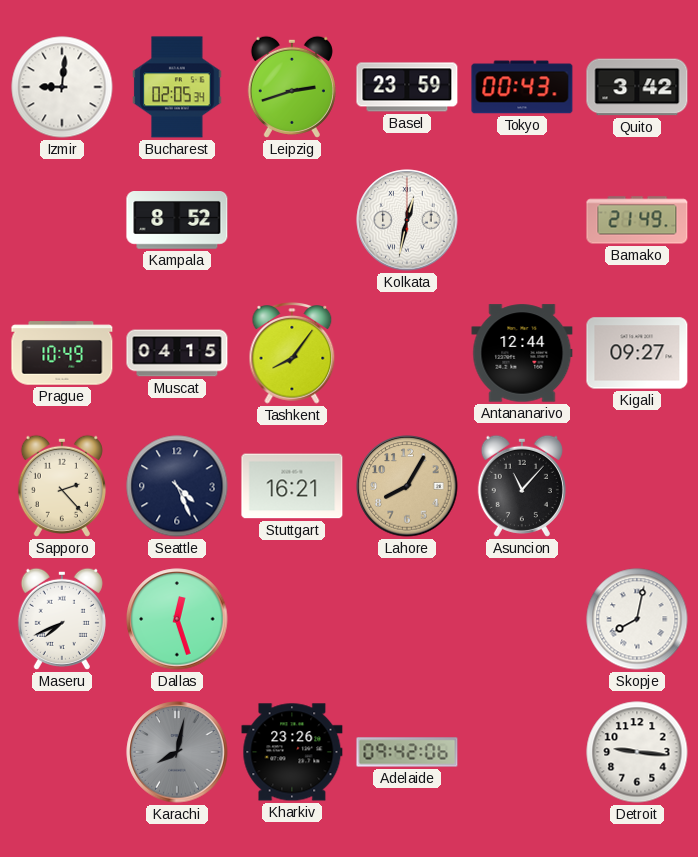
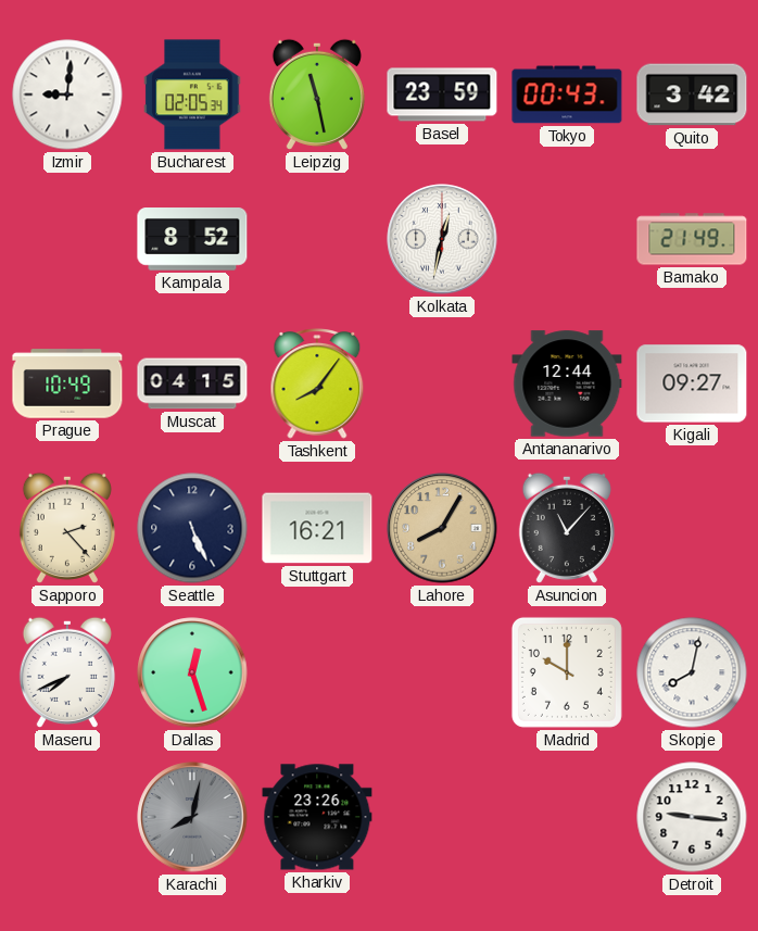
Leipzig: 2:42 -> 11:28 (317, 95)
Seattle: 4:26 -> 5:26 (192, 528)
Madrid: none -> 10:00 (567, 672)
Adelaide: 09:42 -> none (407, 752)
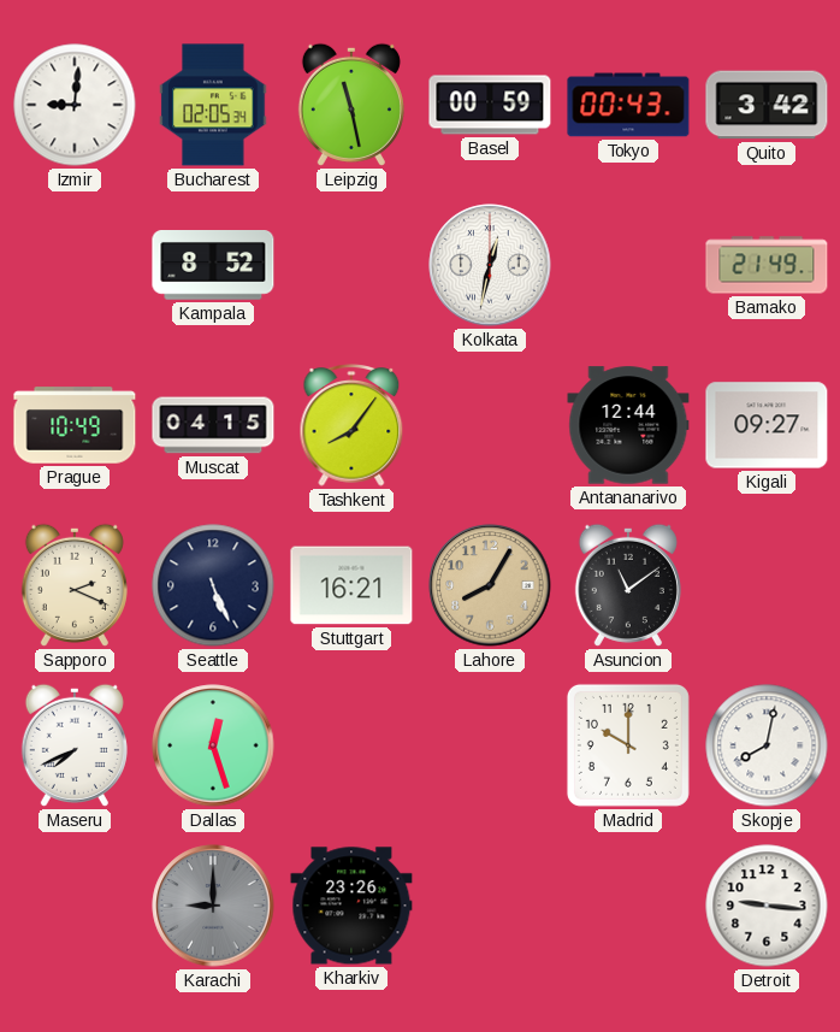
Basel: 23:59 -> 00:59 (490, 105)
Sapporo: 2:23 -> 2:19 (75, 585)
Asuncion: 11:07 -> 11:09 (628, 585)
Karachi: 8:02 -> 9:00 (213, 906)
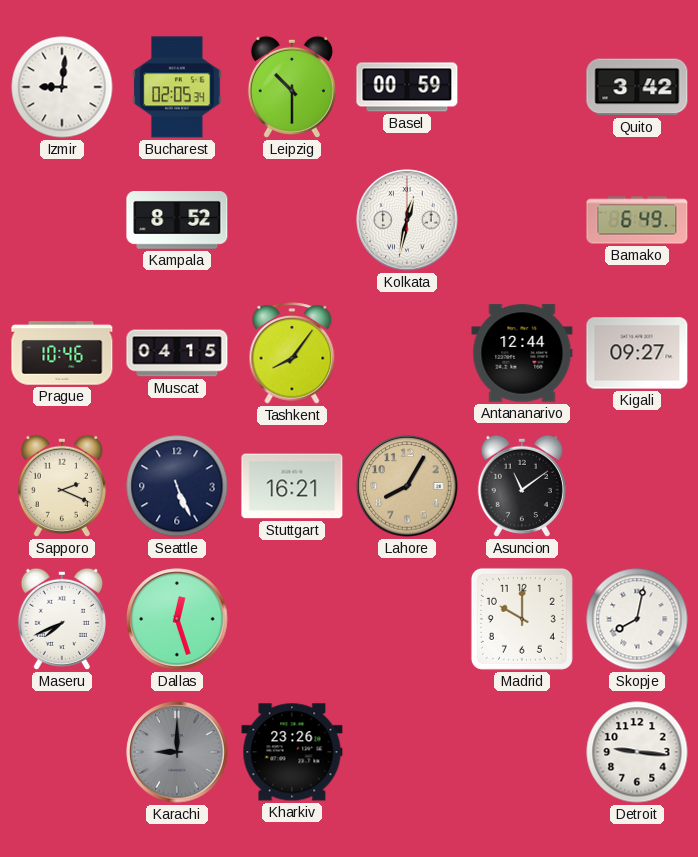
Leipzig: 11:28 -> 10:30 (292, 87)
Tokyo: 00:43 -> none (628, 105)
Bamako: 21:49 -> 6:49 (637, 220)
Prague: 10:49 -> 10:46 (62, 353)
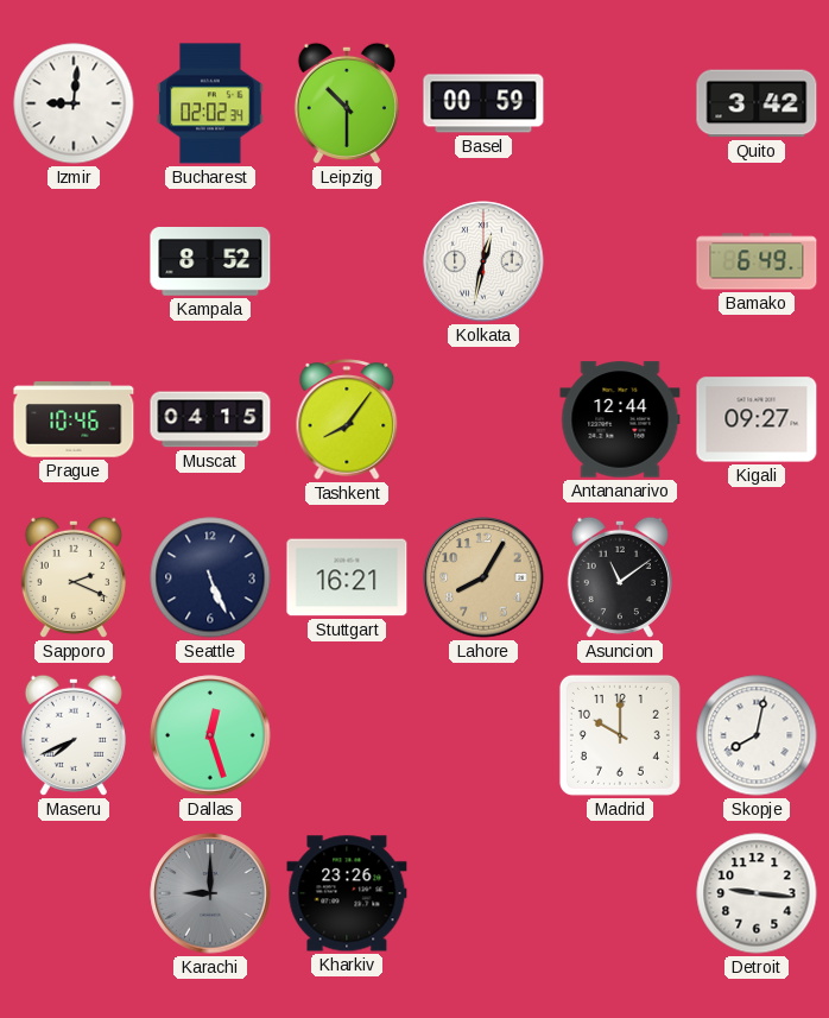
Bucharest: 02:05 -> 02:02 (210, 103)
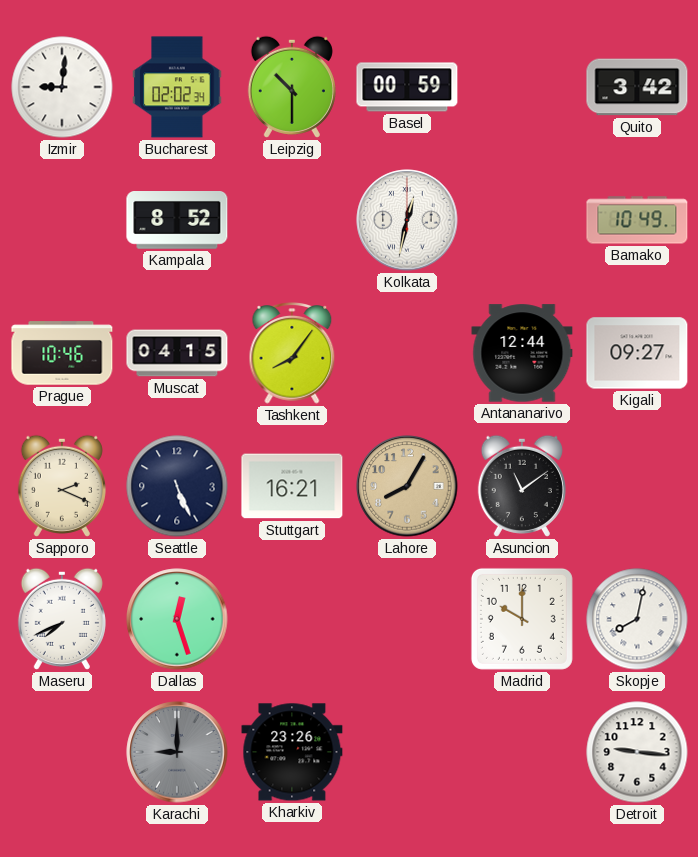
Bamako: 6:49 -> 10:49 (637, 220)
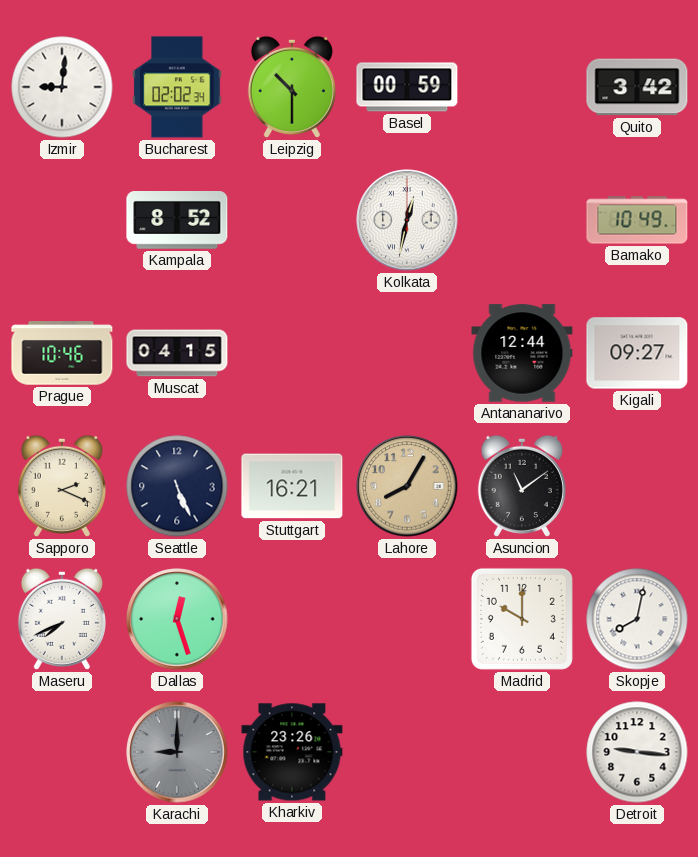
Tashkent: 8:06 -> none (292, 353)
